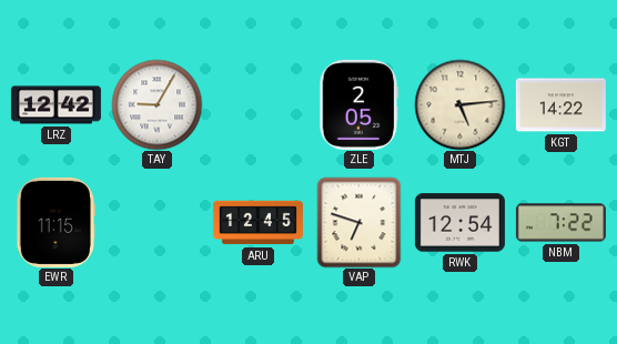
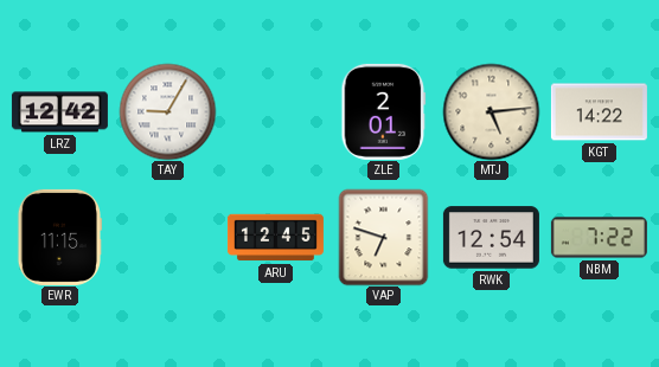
ZLE: 2:05 -> 2:01 (384, 111)
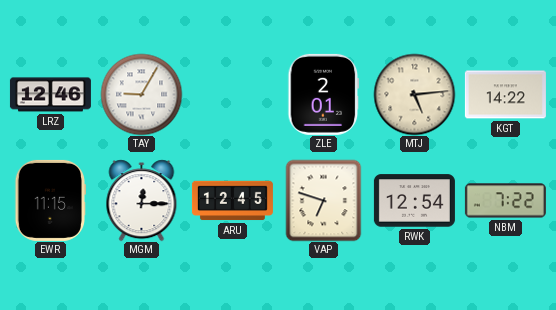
LRZ: 12:42 -> 12:46 (50, 95)
MGM: none -> 12:15 (142, 200)
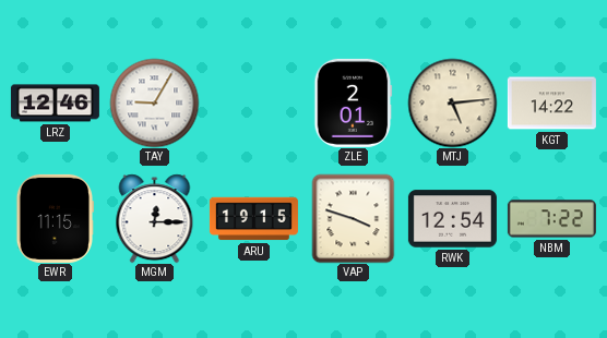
ARU: 12:45 -> 19:15 (253, 219)
VAP: 6:48 -> 3:48 (354, 218)
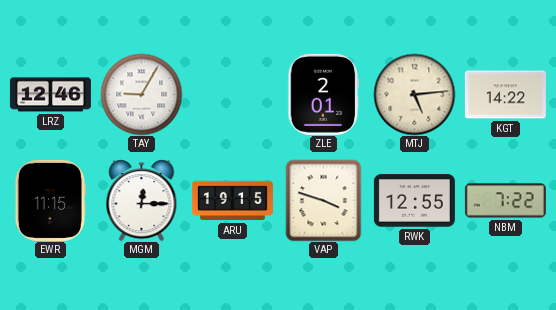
RWK: 12:54 -> 12:55 (414, 201)
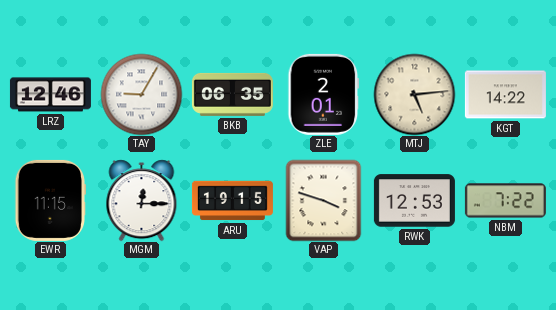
BKB: none -> 06:35 (232, 94)
RWK: 12:55 -> 12:53 (414, 201)
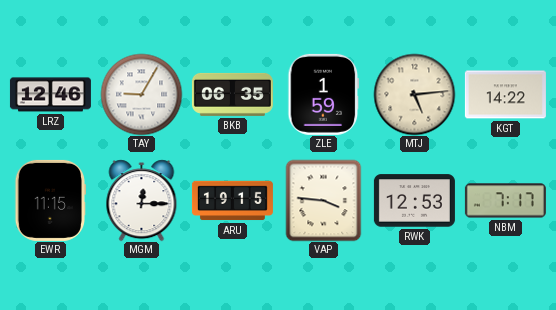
ZLE: 2:01 -> 1:59 (324, 94)
VAP: 3:48 -> 3:46 (324, 200)
NBM: 7:22 -> 7:17 (505, 201)
